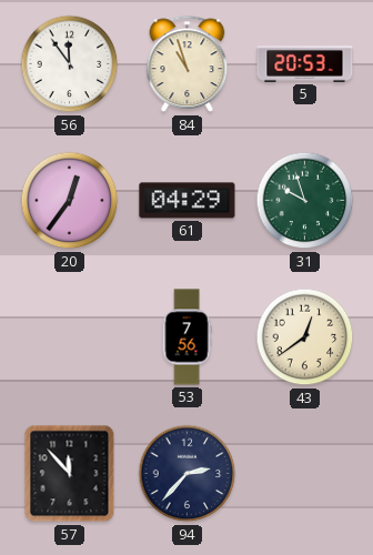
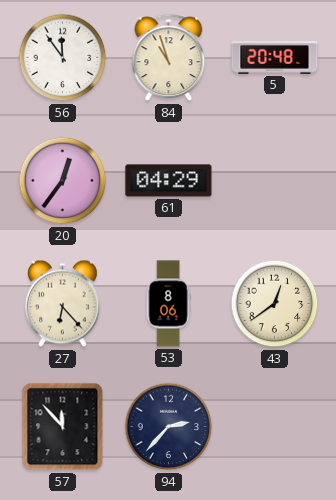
5: 20:53 -> 20:48 (275, 58)
31: 9:57 -> none (305, 201)
27: none -> 6:23 (62, 304)
53: 7:56 -> 8:06 (168, 304)
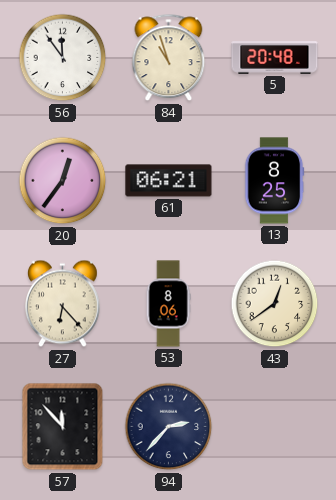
61: 04:29 -> 06:21 (169, 181)
13: none -> 8:25 (274, 181)
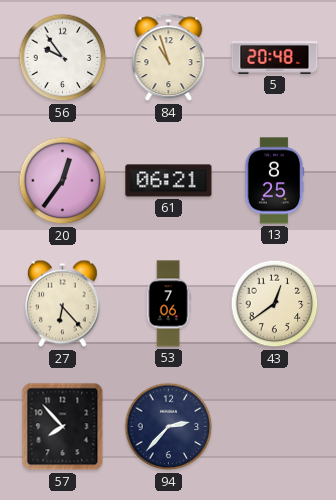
56: 11:54 -> 9:54 (63, 58)
53: 8:06 -> 7:06 (168, 304)
57: 11:53 -> 7:53 (63, 427)
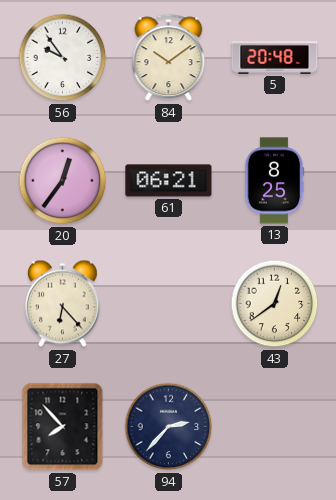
84: 10:57 -> 10:09 (169, 58)
53: 7:06 -> none (168, 304)
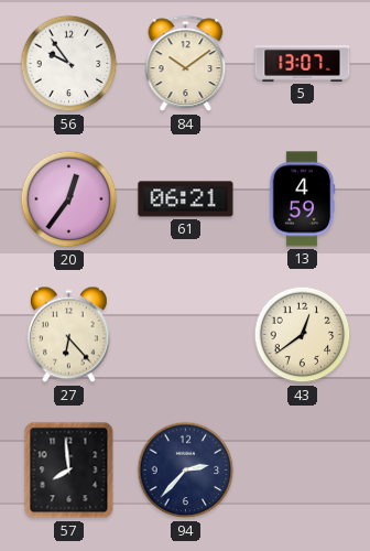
5: 20:48 -> 13:07 (303, 64)
13: 8:25 -> 4:59 (302, 199)
57: 7:53 -> 7:59 (69, 471)
